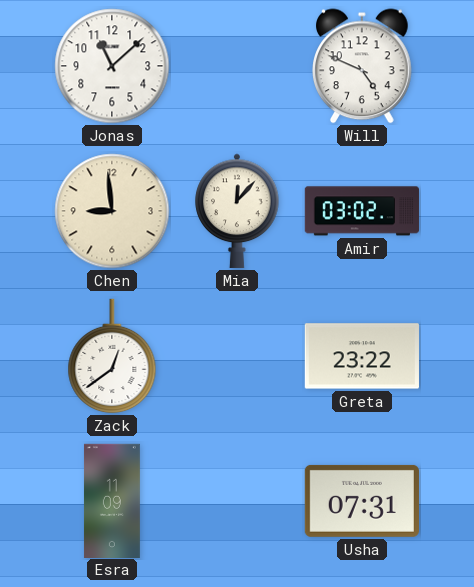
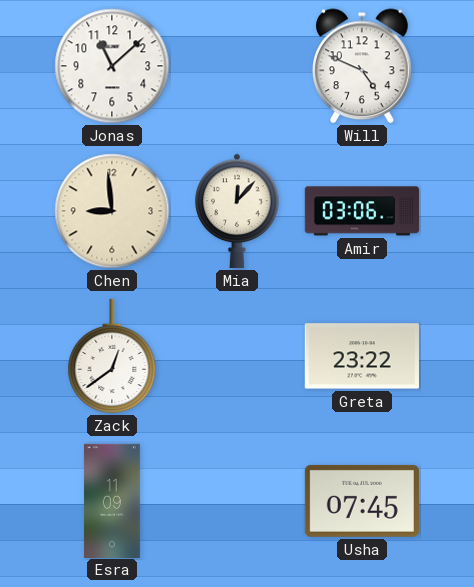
Amir: 03:02 -> 03:06 (362, 211)
Usha: 07:31 -> 07:45 (362, 501)
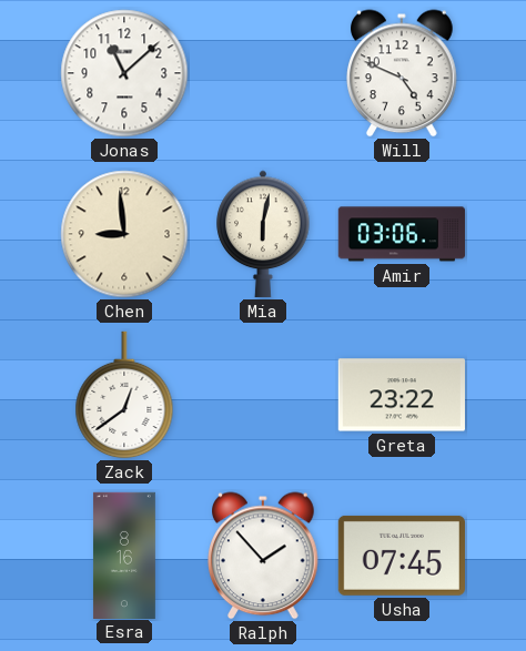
Mia: 12:07 -> 6:02 (263, 234)
Esra: 11:09 -> 8:16 (124, 555)
Ralph: none -> 1:53 (264, 556)
